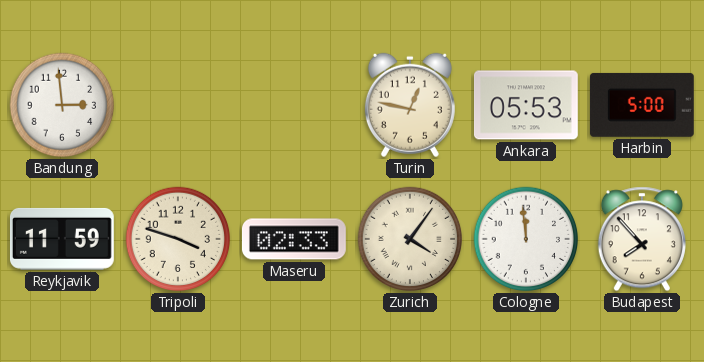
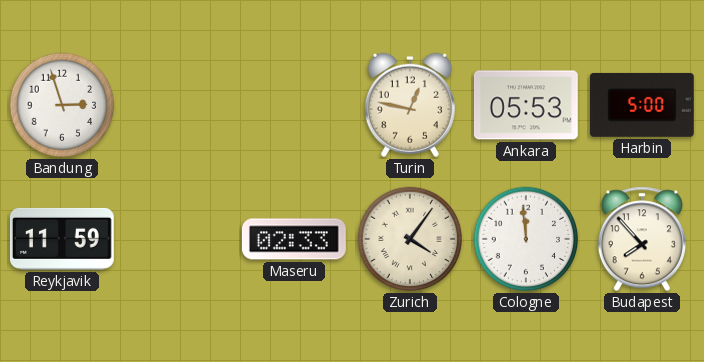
Bandung: 2:59 -> 2:57 (62, 105)
Tripoli: 3:48 -> none (178, 239)
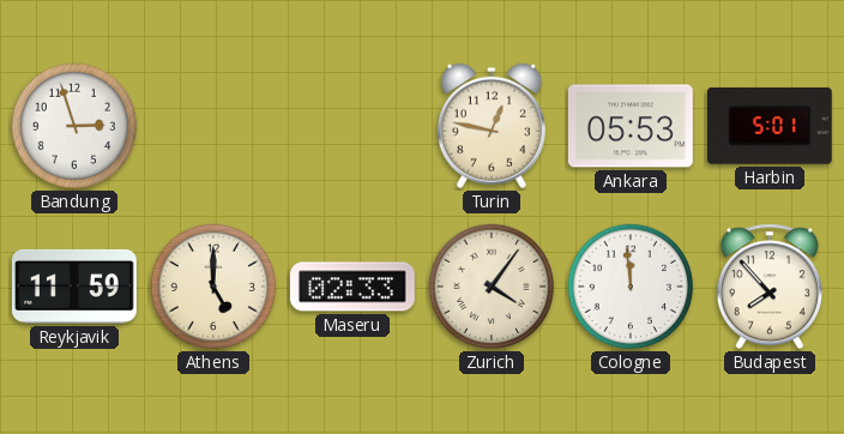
Harbin: 5:00 -> 5:01 (770, 126)
Athens: none -> 5:00 (213, 287)
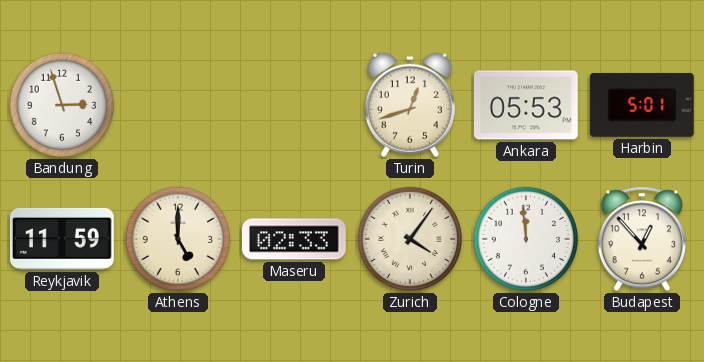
Turin: 12:47 -> 12:42 (410, 105)
Budapest: 7:53 -> 12:53 (642, 239)
